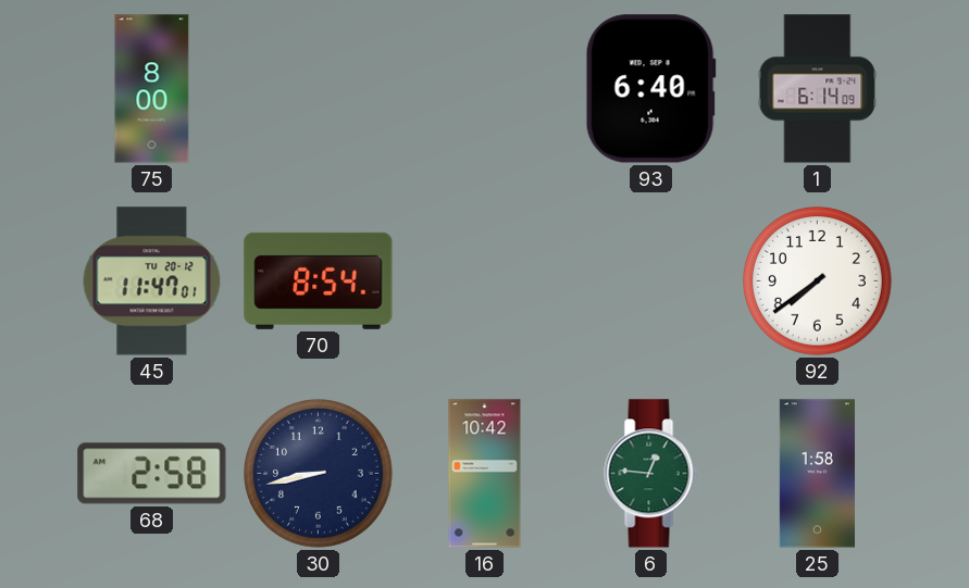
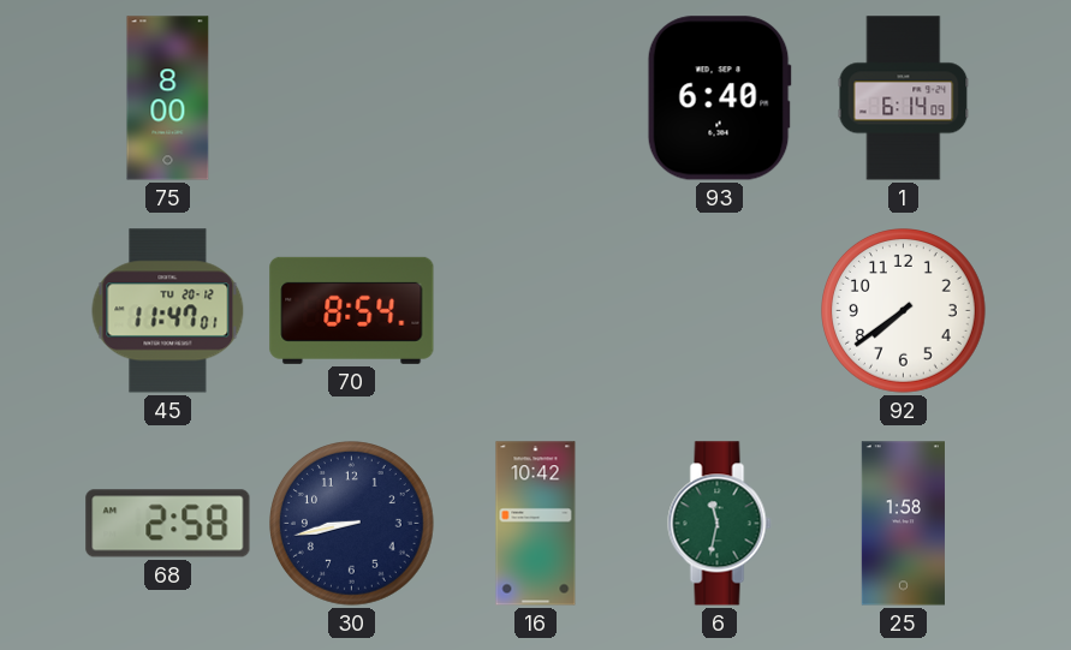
6: 12:46 -> 11:32 (720, 524)
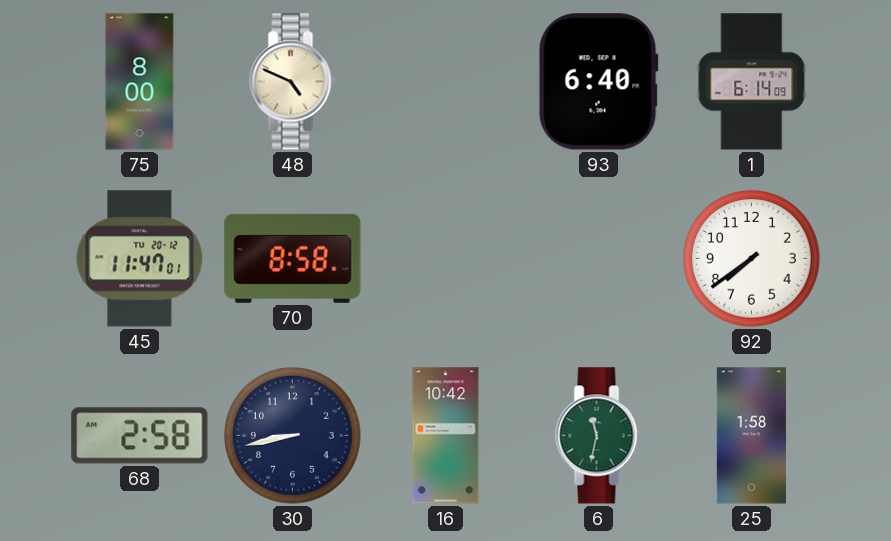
48: none -> 4:49 (293, 82)
70: 8:54 -> 8:58 (293, 258)
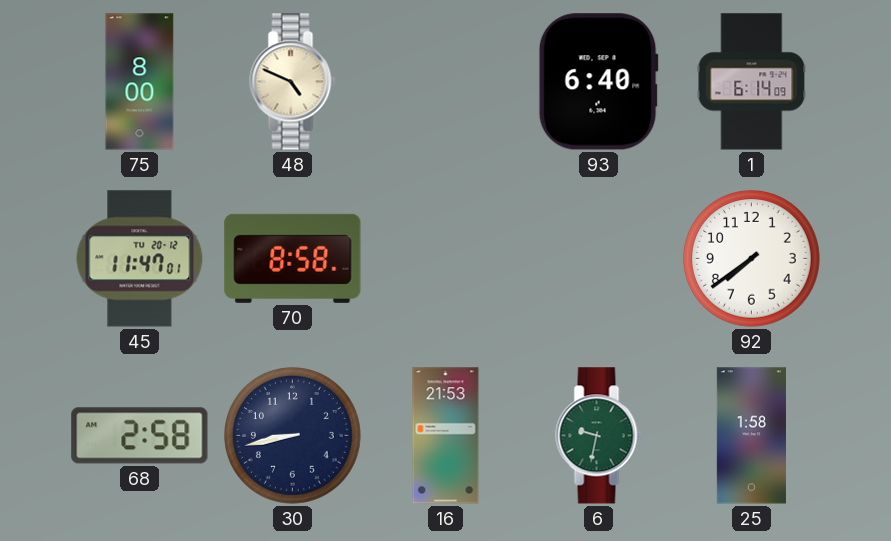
16: 10:42 -> 21:53 (446, 436)
6: 11:32 -> 9:32 (599, 436)
